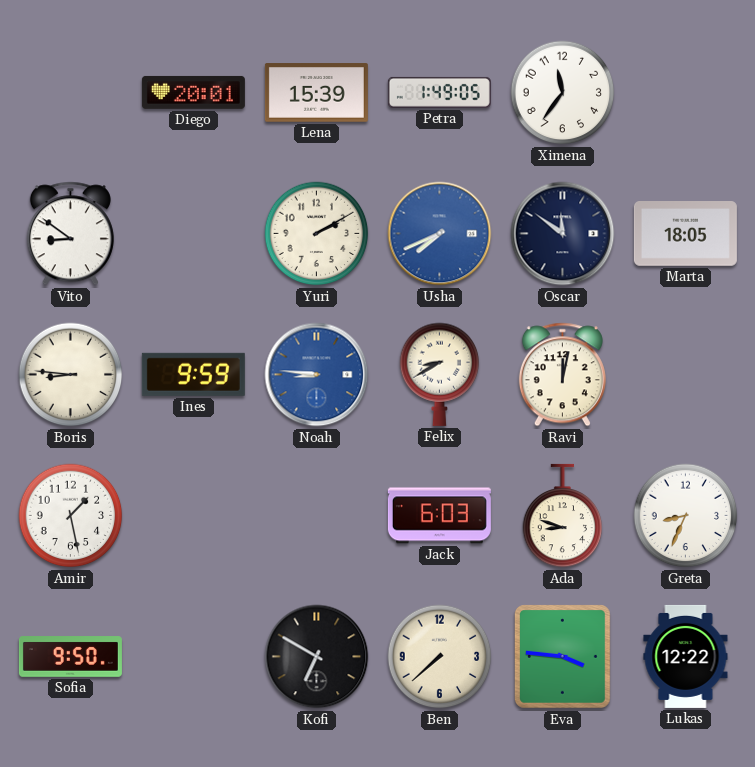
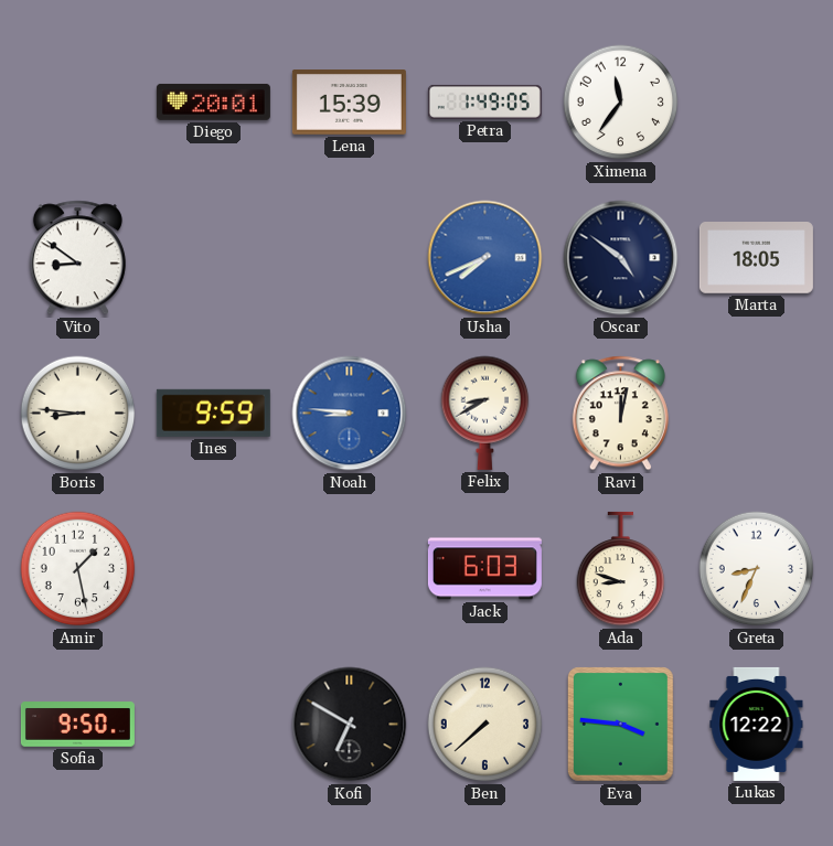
Yuri: 2:10 -> none (317, 234)
Oscar: 11:51 -> 4:51 (621, 258)
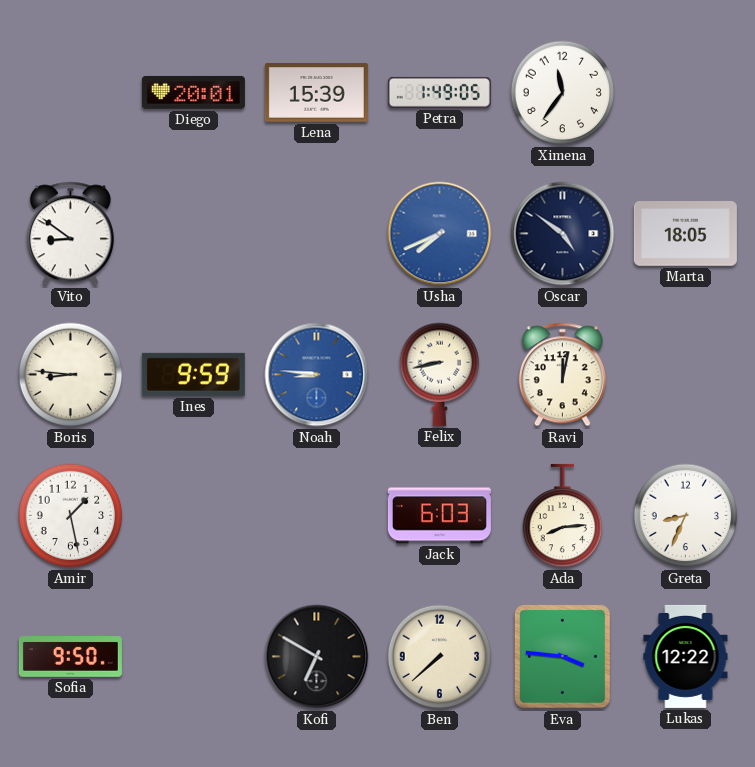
Felix: 8:40 -> 8:43 (440, 374)
Ada: 8:48 -> 8:14 (563, 516)
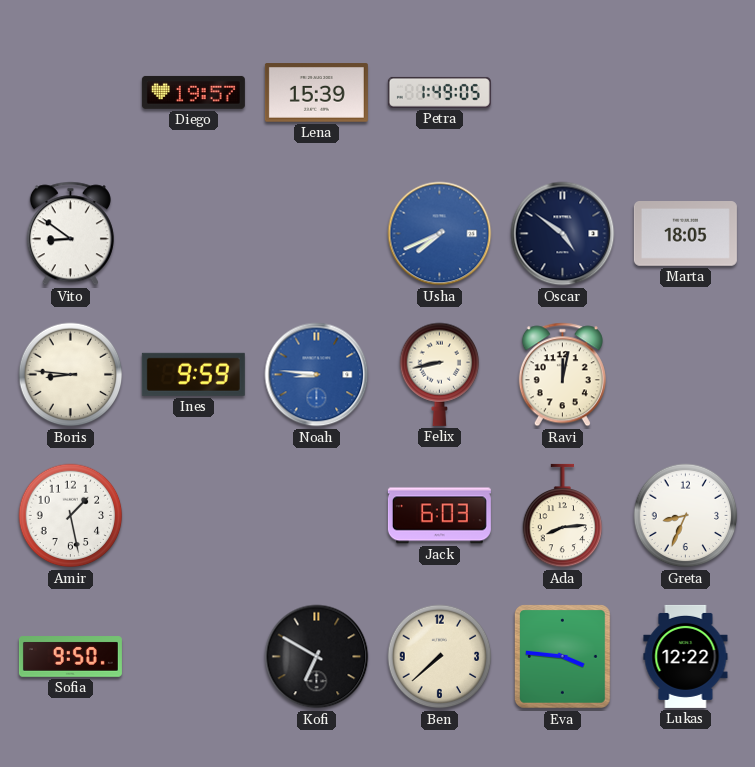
Diego: 20:01 -> 19:57 (193, 92)
Ximena: 11:36 -> none (563, 93)
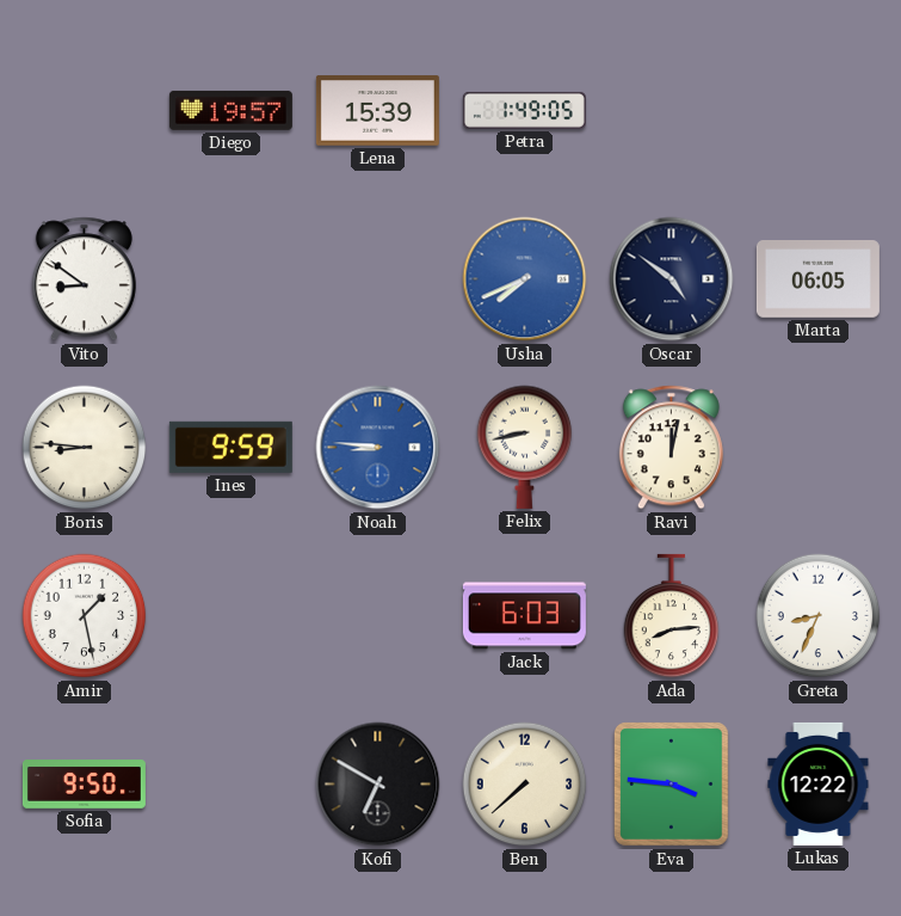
Marta: 18:05 -> 06:05 (817, 279)
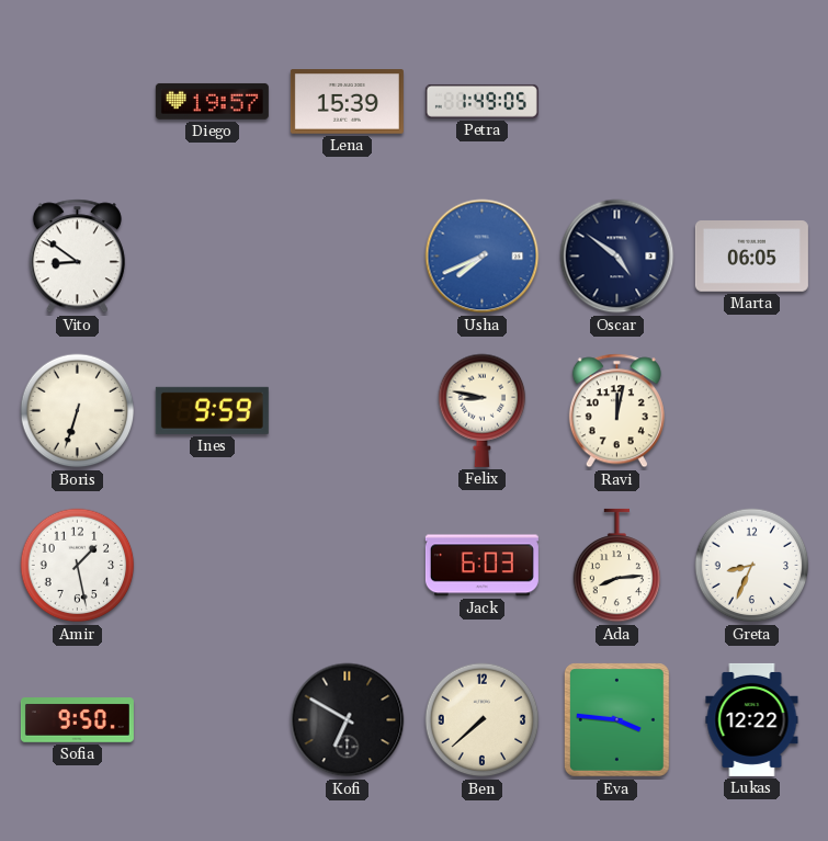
Boris: 8:46 -> 6:33 (78, 411)
Noah: 8:46 -> none (378, 448)
Felix: 8:43 -> 8:47 (483, 410)
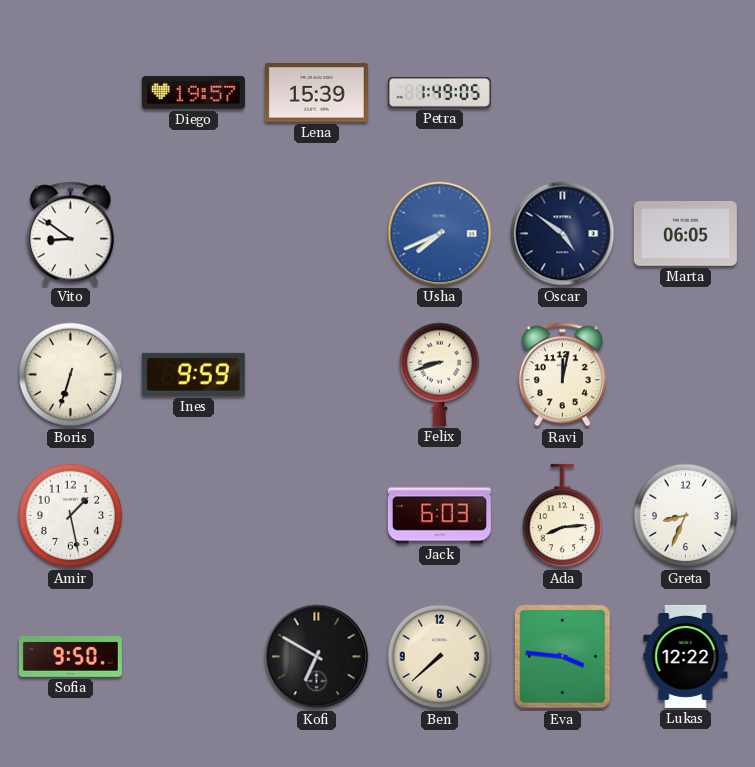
Felix: 8:47 -> 8:42 (440, 374)
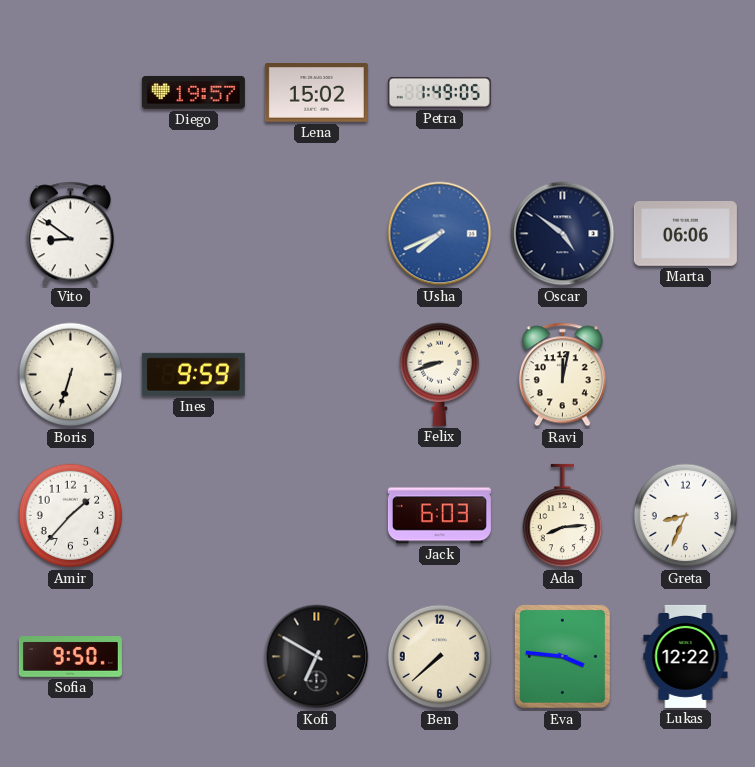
Lena: 15:39 -> 15:02 (316, 93)
Marta: 06:05 -> 06:06 (685, 234)
Amir: 1:28 -> 1:37 (71, 516)
